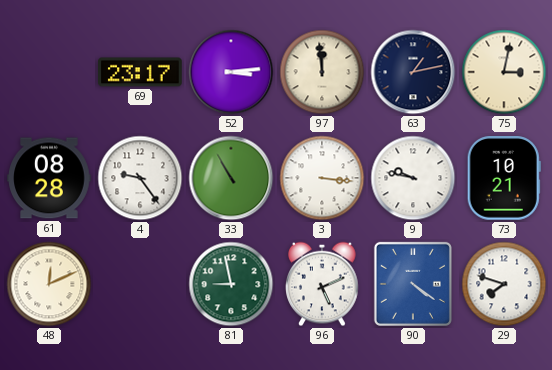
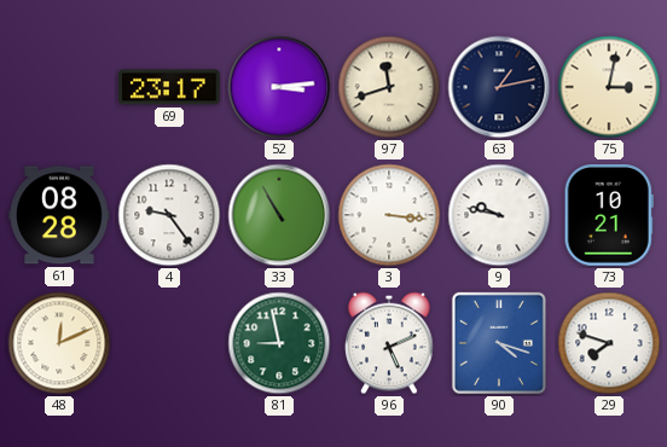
97: 11:59 -> 11:42 (389, 87)
90: 4:21 -> 4:18 (499, 343)
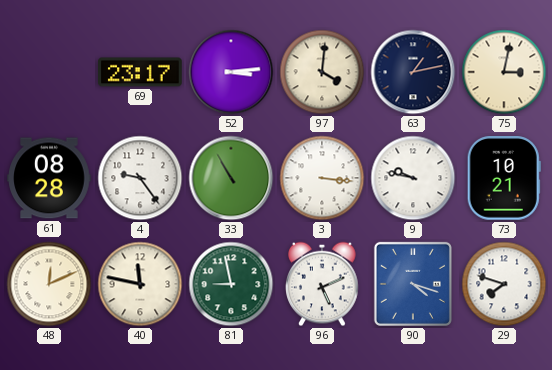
97: 11:42 -> 4:01 (322, 72)
40: none -> 11:47 (140, 284)
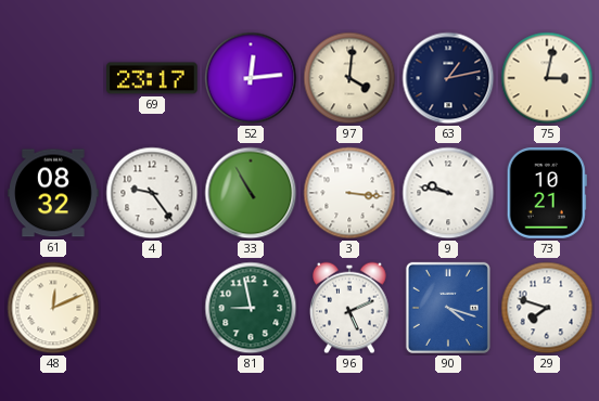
52: 3:14 -> 12:14 (251, 78)
61: 08:28 -> 08:32 (53, 193)
40: 11:47 -> none (140, 284)
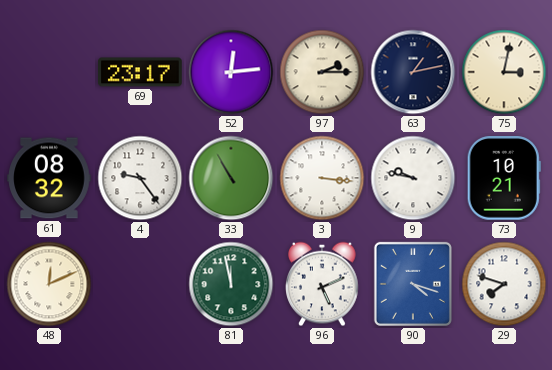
97: 4:01 -> 2:15 (322, 72)
81: 8:58 -> 11:58 (231, 284)
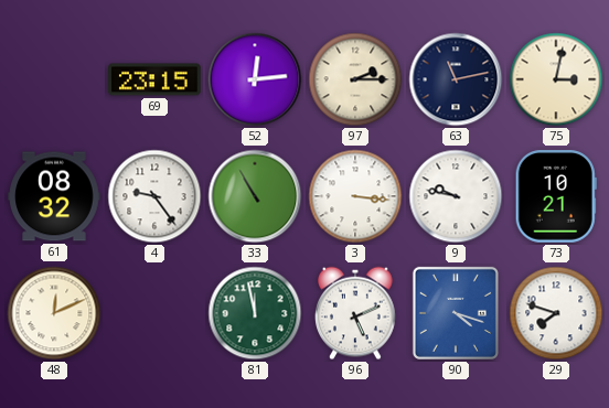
69: 23:17 -> 23:15 (154, 79)
63: 1:13 -> 11:13 (456, 79)
